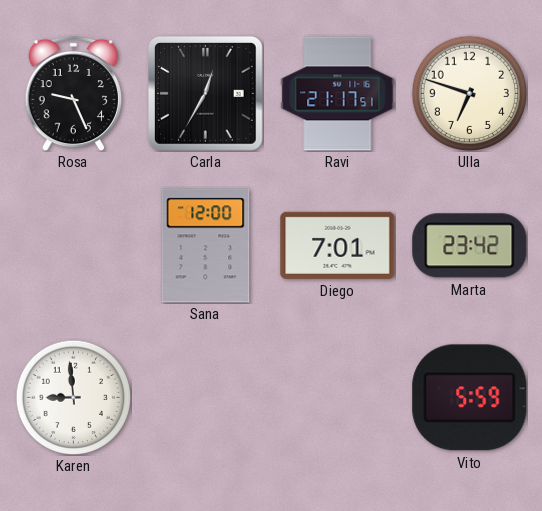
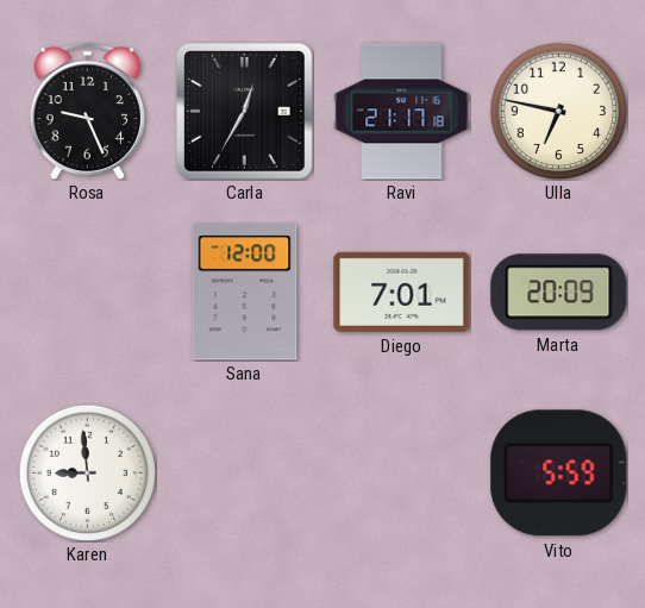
Ravi: 21:17:51 -> 21:17:18 (402, 112)
Ulla: 6:48 -> 6:47 (558, 111)
Marta: 23:42 -> 20:09 (559, 293)
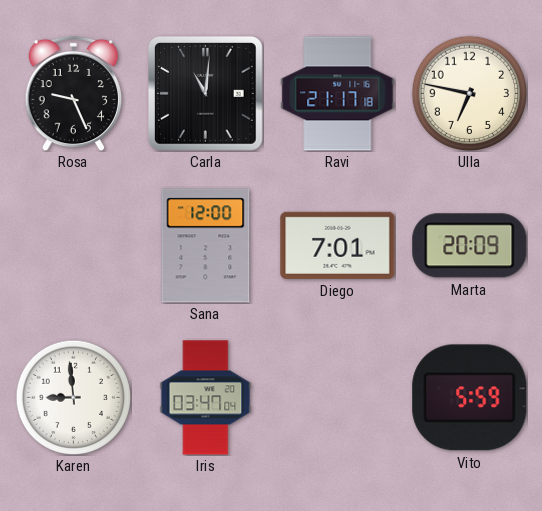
Carla: 12:35 -> 11:01 (206, 94)
Iris: none -> 03:47 (206, 398)
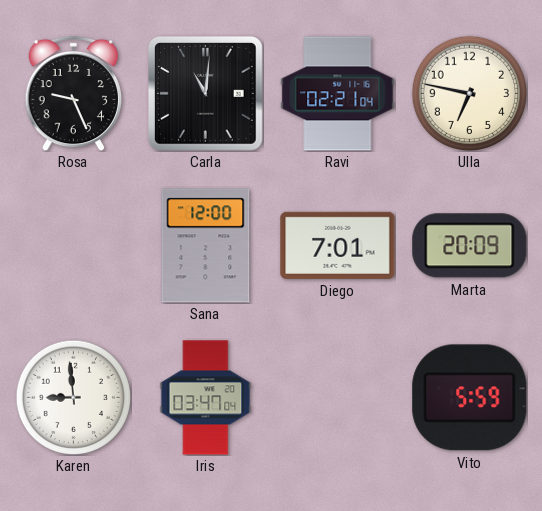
Ravi: 21:17 -> 02:21 (338, 94)
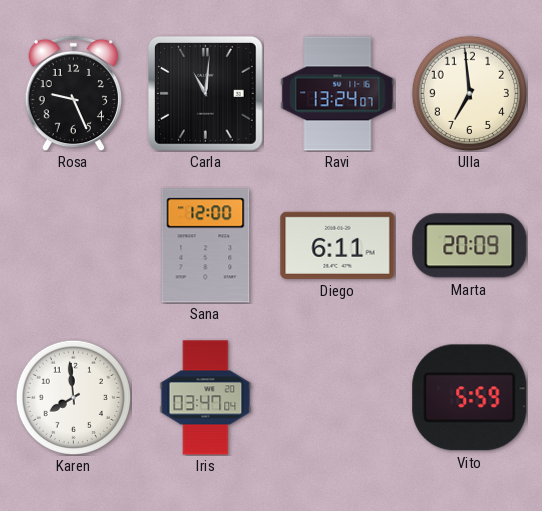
Ravi: 02:21 -> 13:24 (338, 94)
Ulla: 6:47 -> 6:59 (469, 93)
Diego: 7:01 -> 6:11 (338, 245)
Karen: 8:59 -> 7:59 (73, 397)
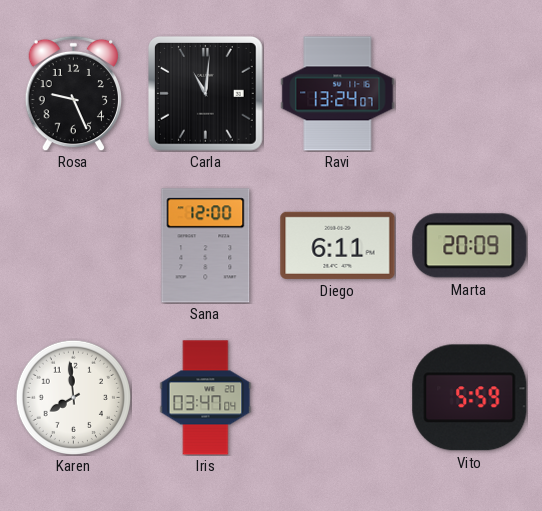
Ulla: 6:59 -> none (469, 93)
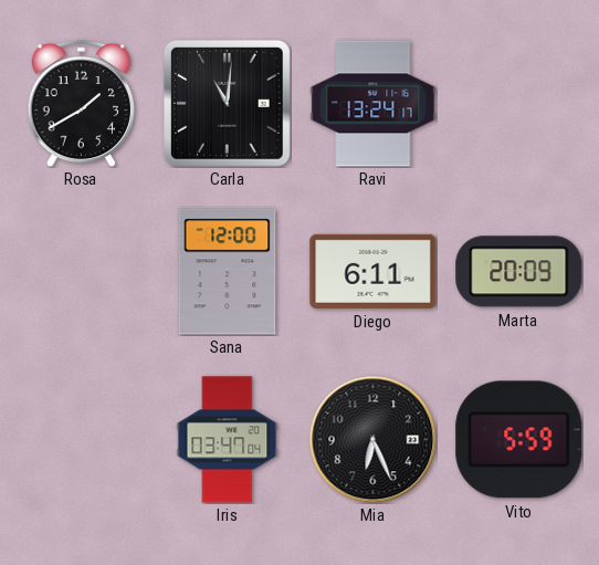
Rosa: 9:26 -> 1:40 (81, 103)
Ravi: 13:24:07 -> 13:24:17 (374, 104)
Karen: 7:59 -> none (73, 397)
Mia: none -> 6:26 (372, 439)
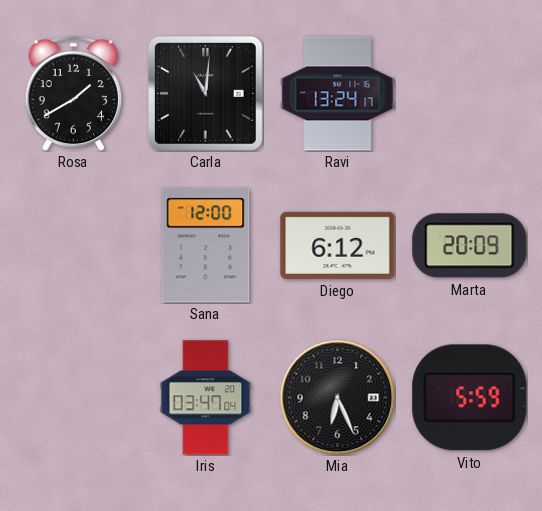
Diego: 6:11 -> 6:12 (338, 245)
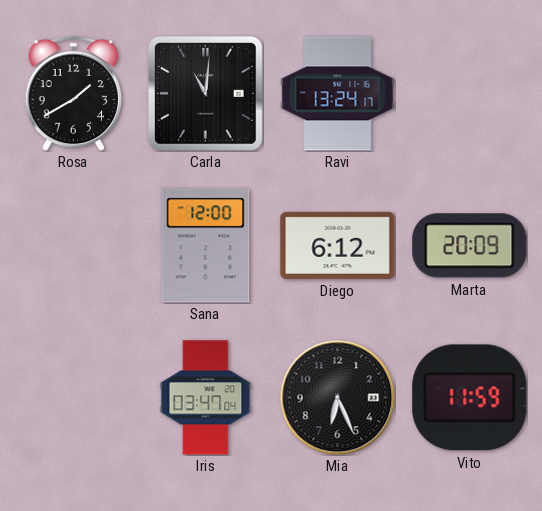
Vito: 5:59 -> 11:59 (470, 398)
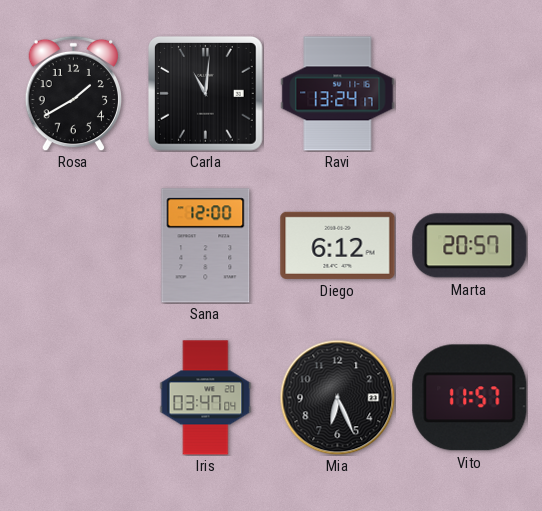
Marta: 20:09 -> 20:57 (470, 246)
Vito: 11:59 -> 11:57 (470, 398)
